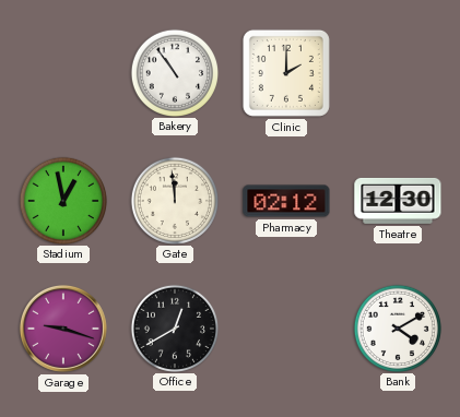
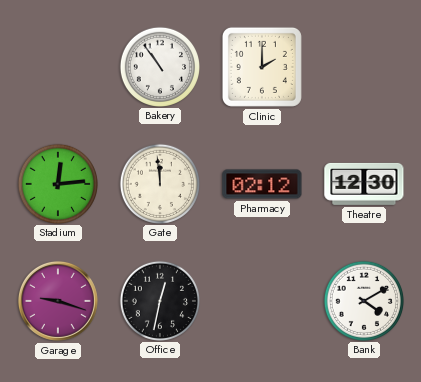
Stadium: 12:58 -> 12:14 (57, 183)
Office: 12:40 -> 12:32 (159, 300)
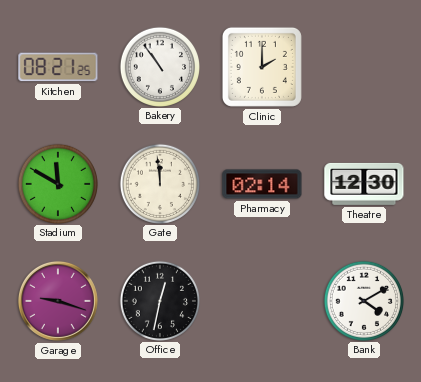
Kitchen: none -> 08:21 (58, 67)
Stadium: 12:14 -> 11:50 (57, 183)
Pharmacy: 02:12 -> 02:14 (262, 184)
